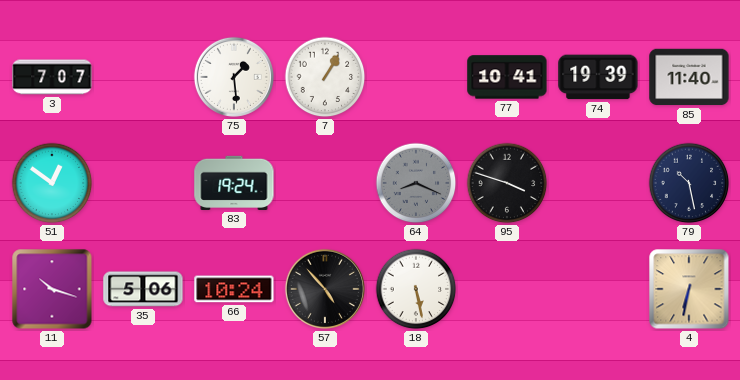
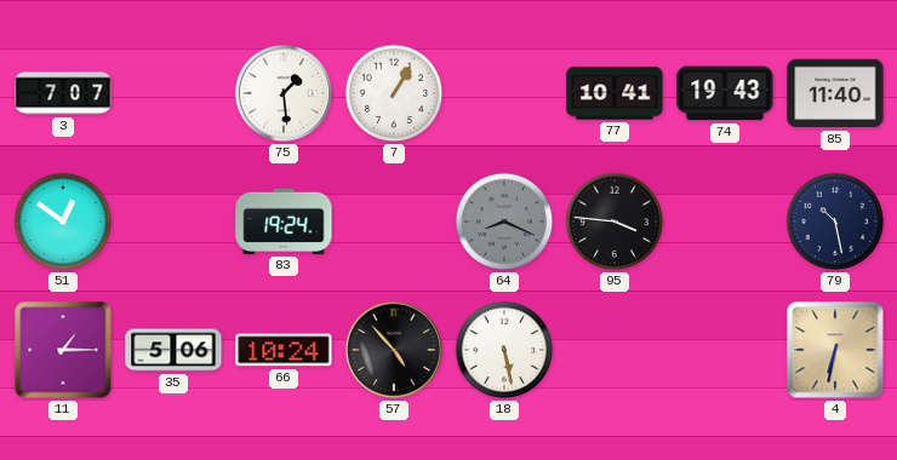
74: 19:39 -> 19:43 (725, 93)
95: 3:48 -> 3:46 (615, 222)
11: 10:18 -> 1:15 (63, 350)
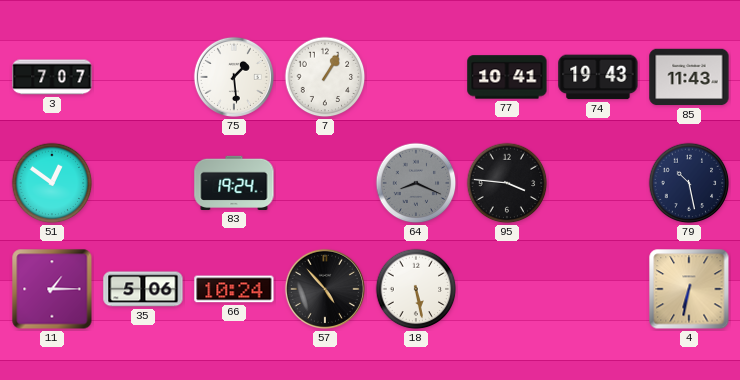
85: 11:40 -> 11:43 (689, 77)
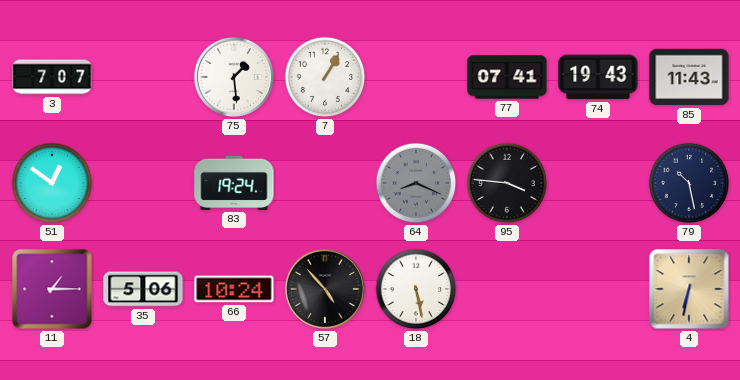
77: 10:41 -> 07:41 (507, 77)
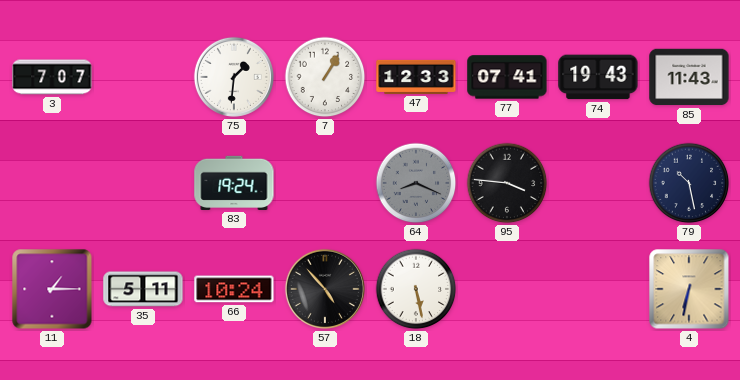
75: 1:29 -> 1:31 (234, 77)
47: none -> 12:33 (416, 77)
51: 12:51 -> none (52, 183)
35: 5:06 -> 5:11 (143, 289)
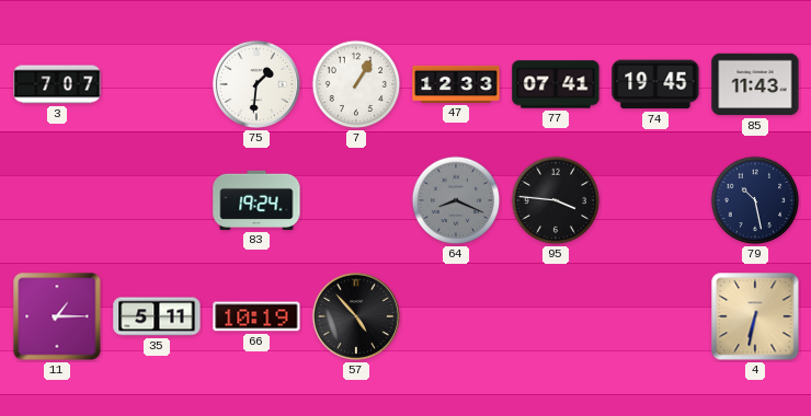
74: 19:43 -> 19:45 (655, 84)
66: 10:24 -> 10:19 (256, 316)
18: 5:28 -> none (416, 289)
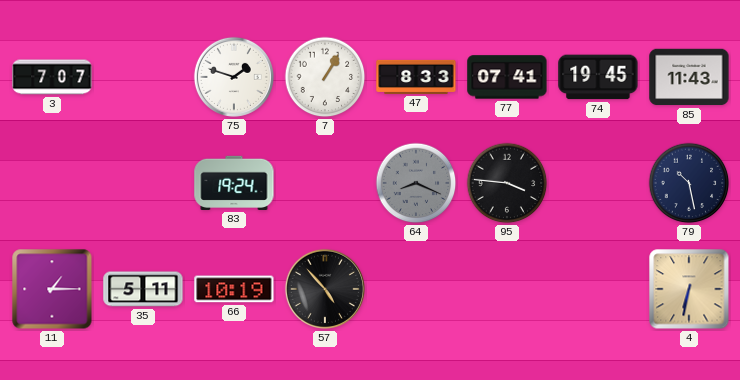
75: 1:31 -> 1:48 (234, 77)
47: 12:33 -> 8:33 (416, 77)
